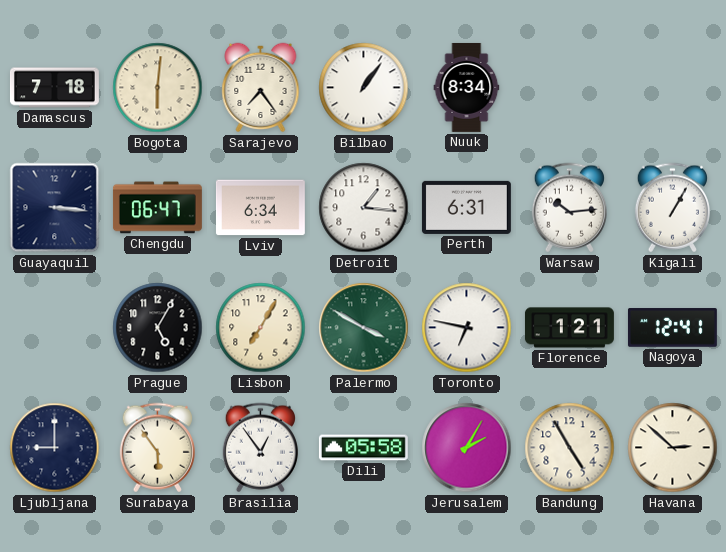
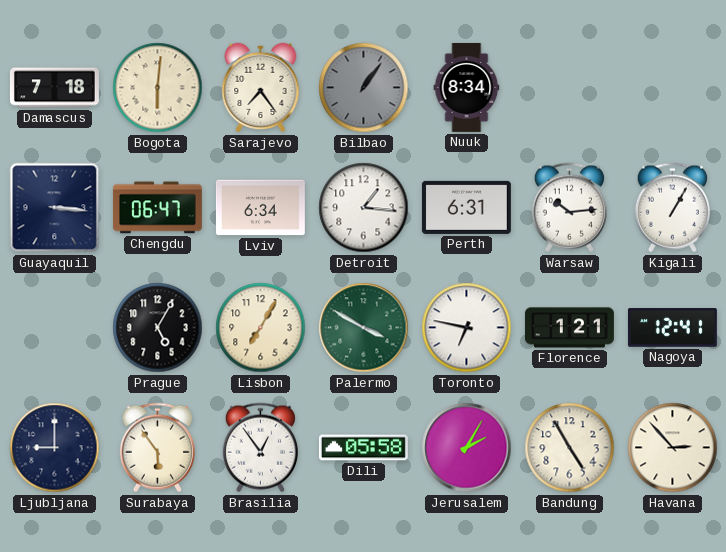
Bilbao dial: white -> grey (364, 88)
Havana: 2:52 -> 2:53 (673, 448)
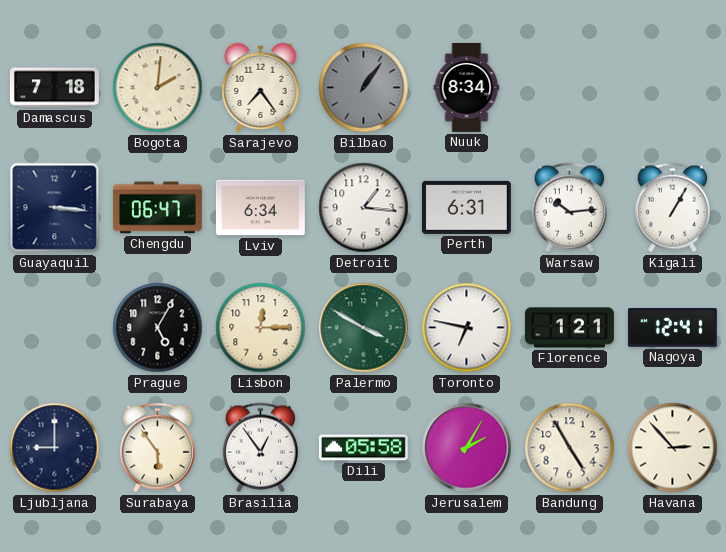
Bogota: 6:01 -> 2:01 (158, 88)
Lisbon: 7:05 -> 12:15 (261, 328)
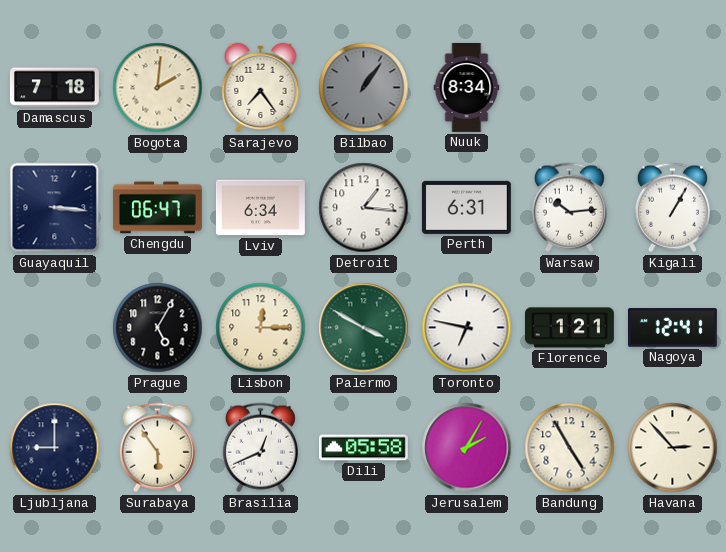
Brasilia: 12:54 -> 12:41 (260, 448)
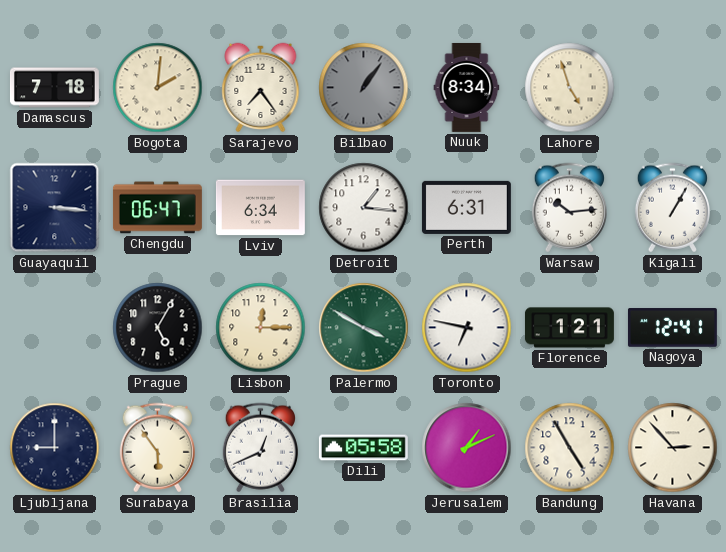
Lahore: none -> 4:57 (570, 88)
Jerusalem: 2:05 -> 1:11 (467, 448)
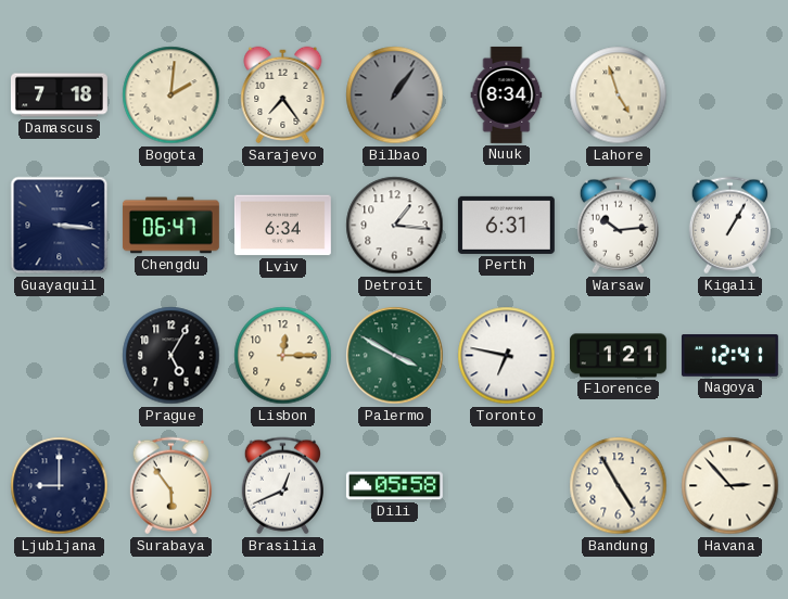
Jerusalem: 1:11 -> none (467, 448)
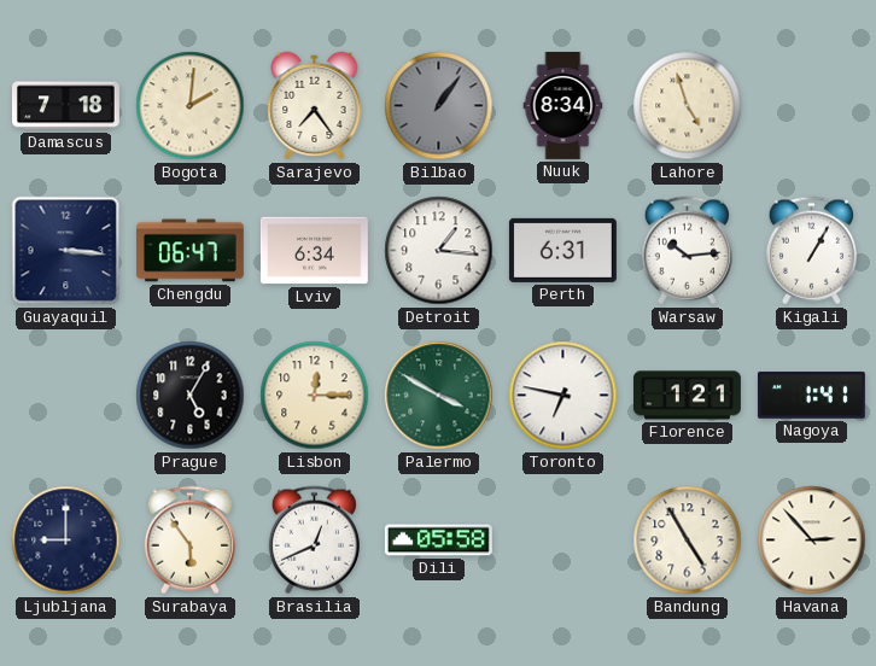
Nagoya: 12:41 -> 1:41 (811, 396)
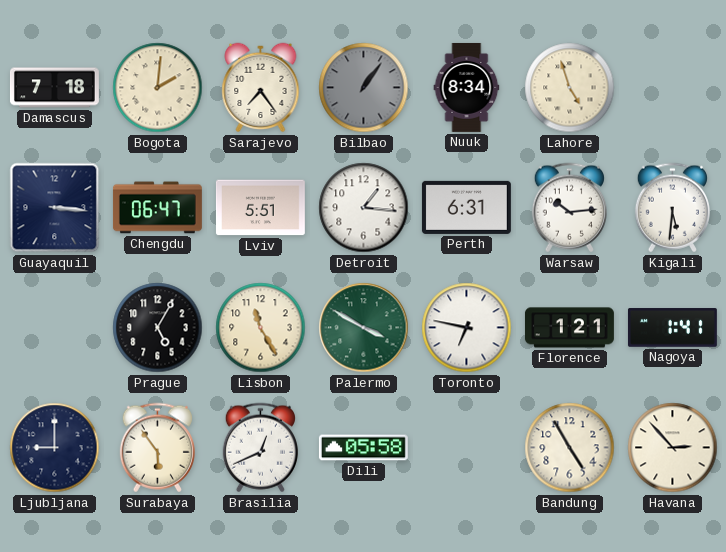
Lviv: 6:34 -> 5:51 (260, 208)
Kigali: 1:05 -> 5:31 (672, 208)
Lisbon: 12:15 -> 11:25 (261, 328)
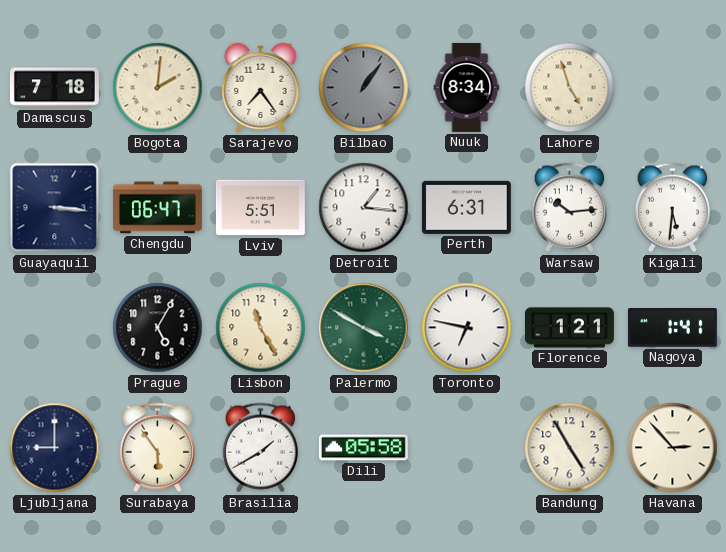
Brasilia: 12:41 -> 1:40 (260, 448)
